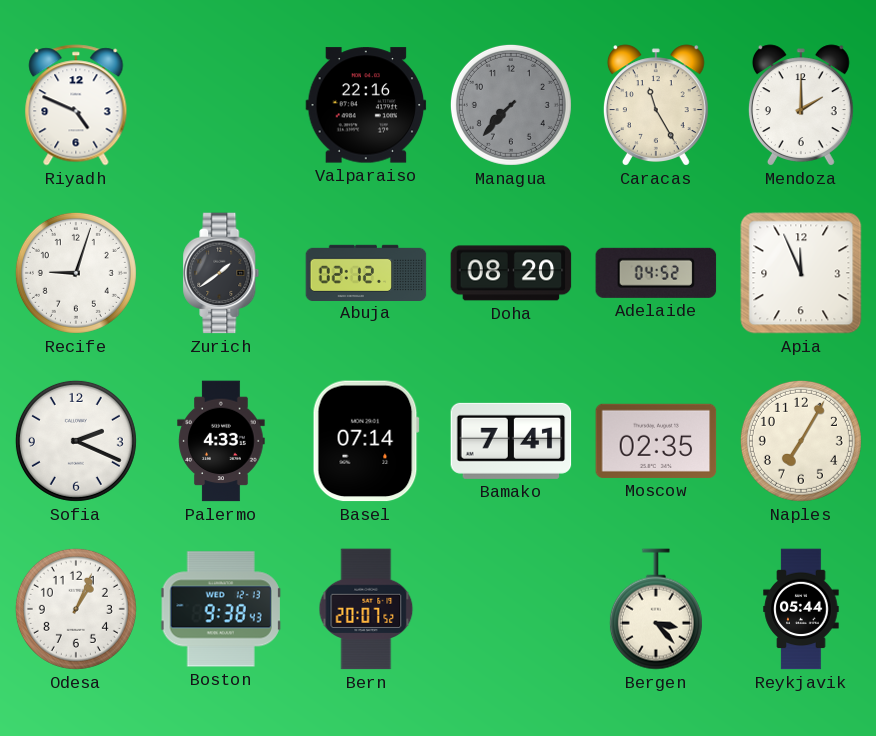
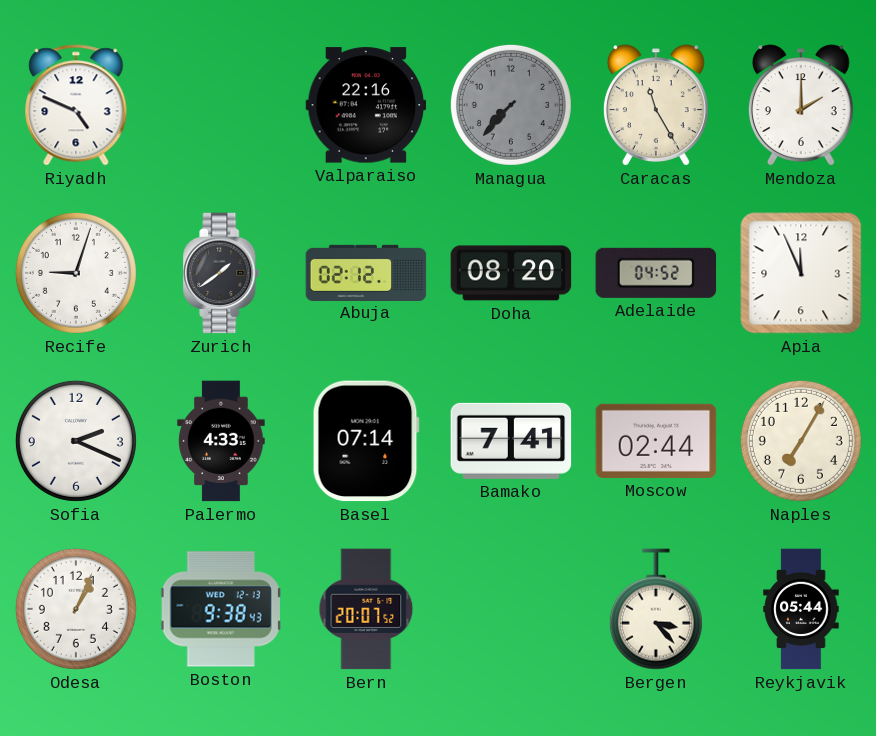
Moscow: 02:35 -> 02:44 (656, 441)
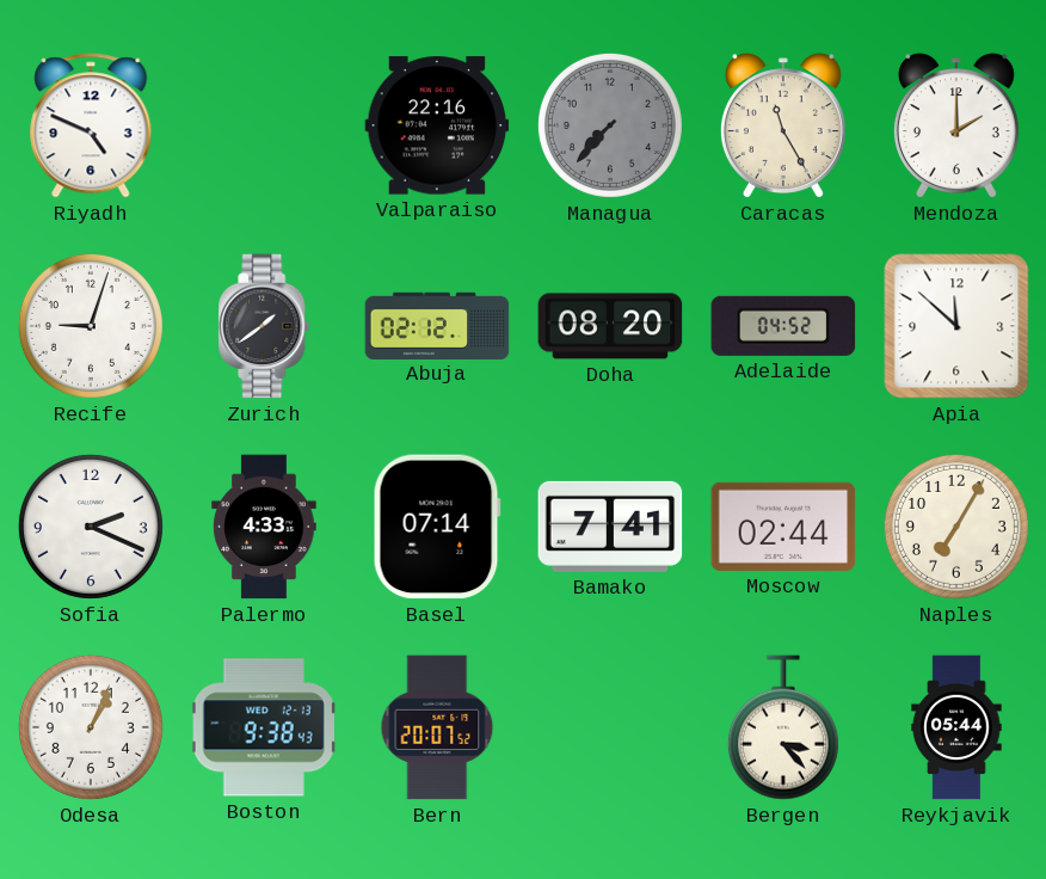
Apia: 11:56 -> 11:52 (956, 326)
